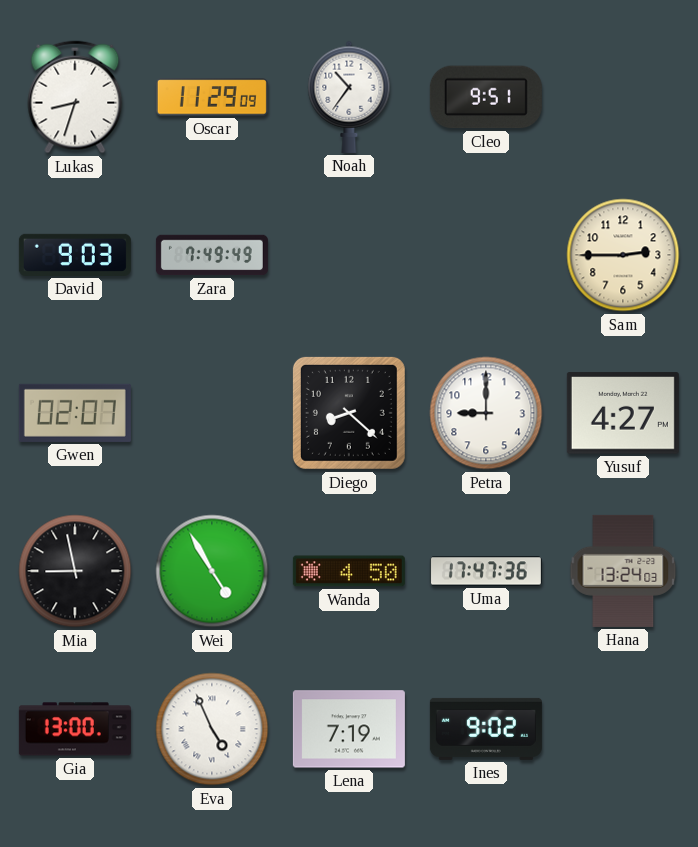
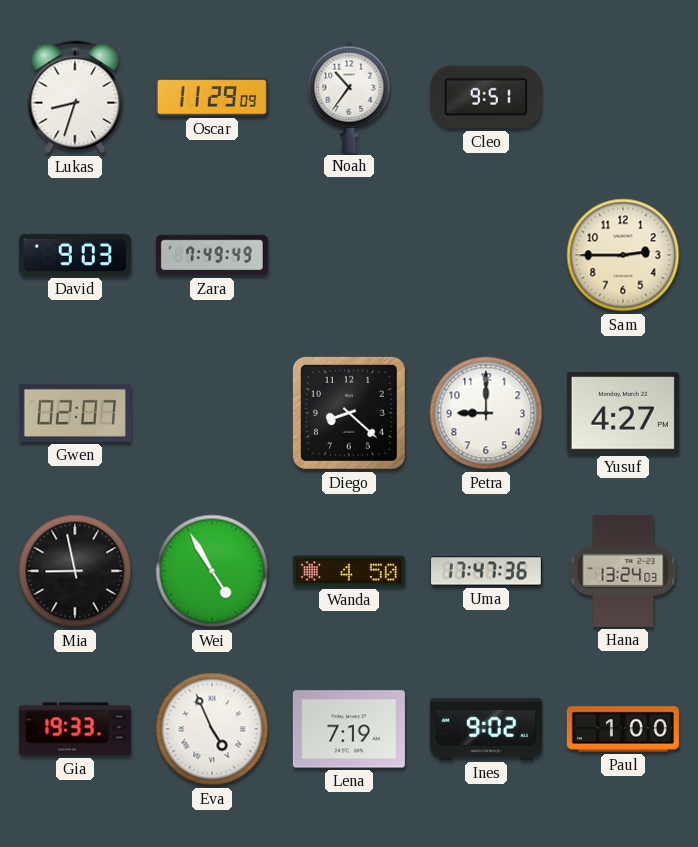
Gia: 13:00 -> 19:33 (75, 729)
Paul: none -> 1:00 (623, 729)
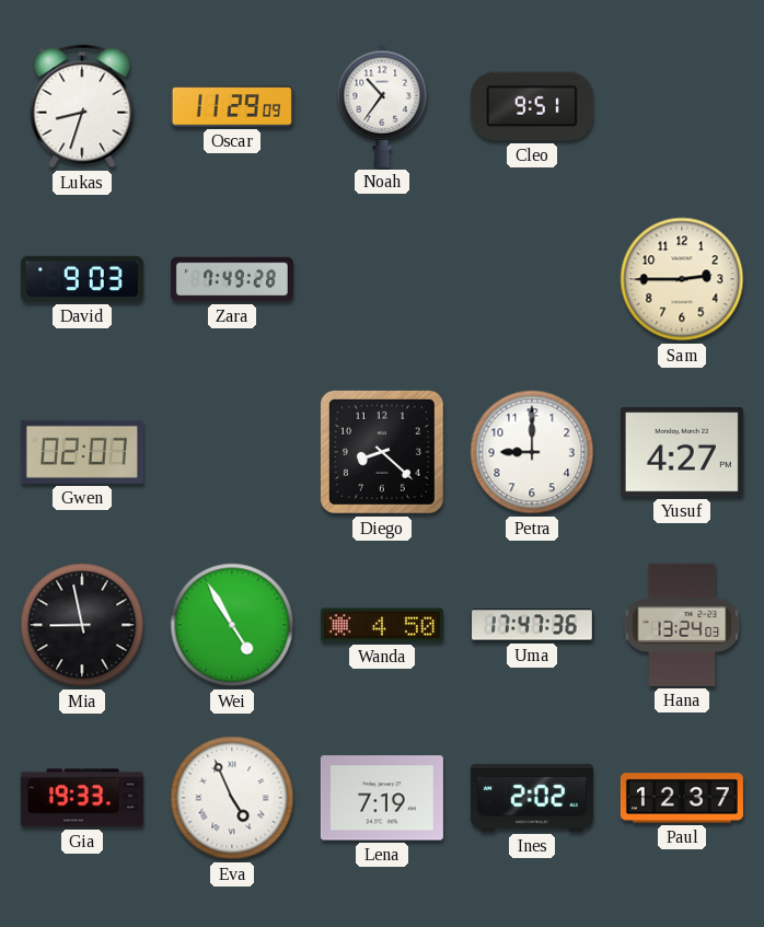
Zara: 7:49:49 -> 7:49:28 (232, 279)
Ines: 9:02 -> 2:02 (532, 798)
Paul: 1:00 -> 12:37 (682, 798)
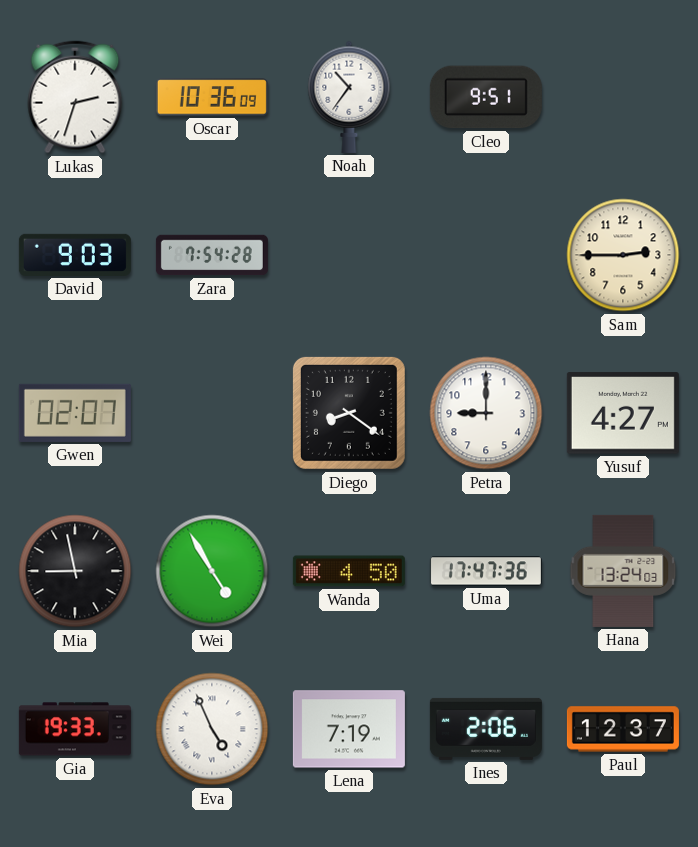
Lukas: 8:33 -> 2:33 (75, 97)
Oscar: 11:29 -> 10:36 (212, 97)
Zara: 7:49 -> 7:54 (212, 255)
Diego: 8:22 -> 8:21 (349, 413)
Ines: 2:02 -> 2:06 (486, 729)
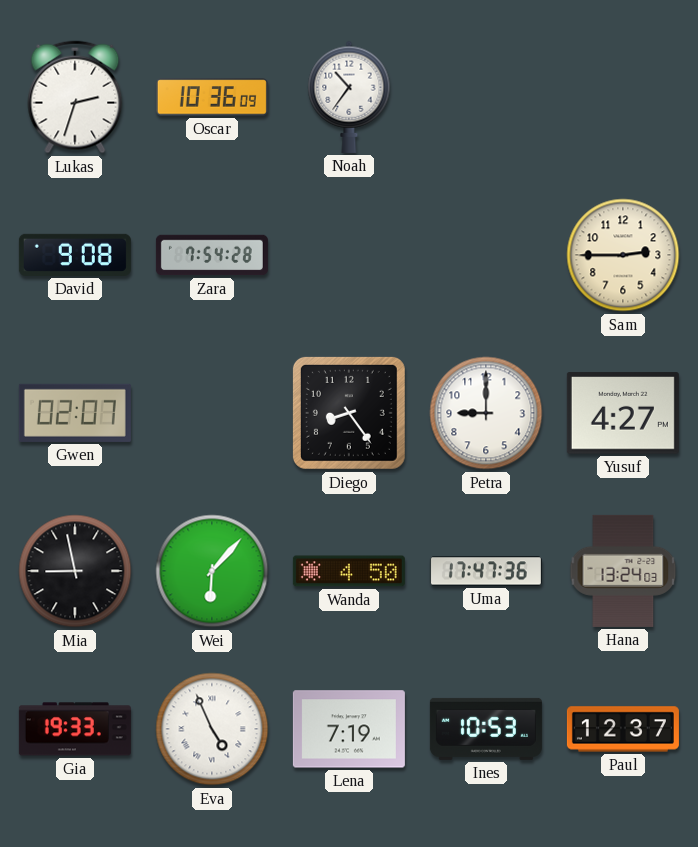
Cleo: 9:51 -> none (486, 97)
David: 9:03 -> 9:08 (75, 255)
Diego: 8:21 -> 8:24 (349, 413)
Wei: 4:55 -> 6:07 (212, 571)
Ines: 2:06 -> 10:53 (486, 729)
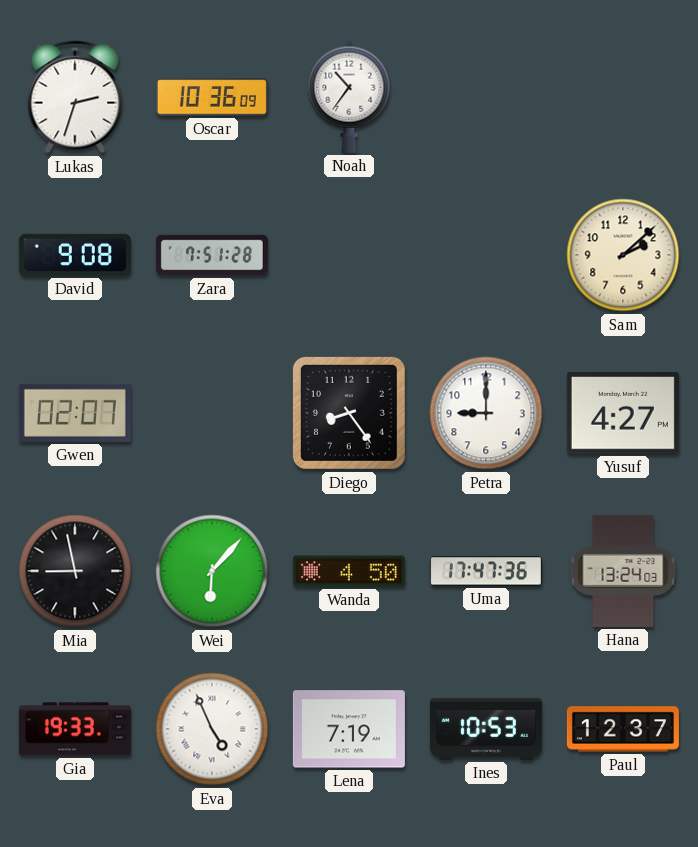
Zara: 7:54 -> 7:51 (212, 255)
Sam: 2:45 -> 2:08 (623, 255)
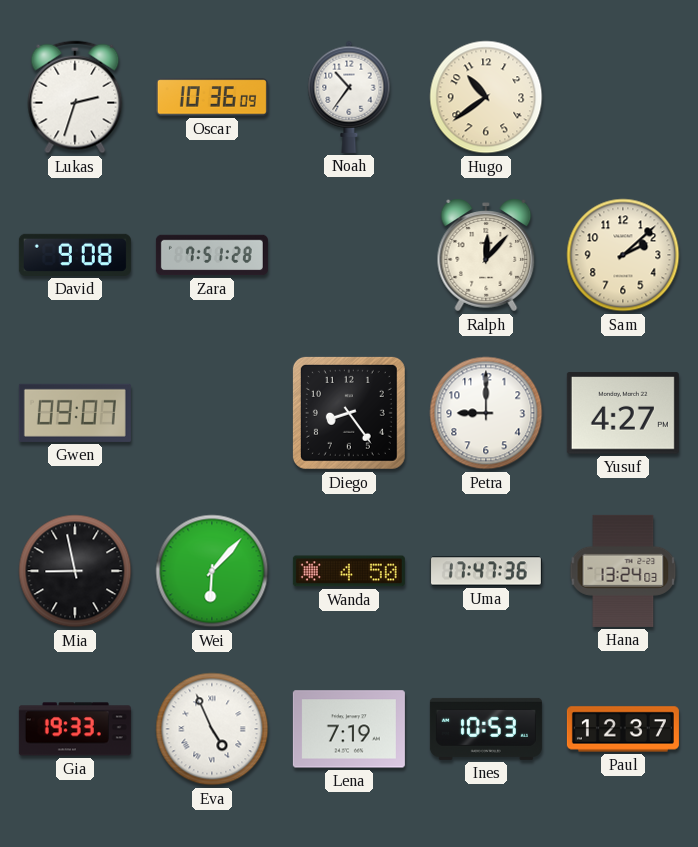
Hugo: none -> 10:39 (486, 97)
Ralph: none -> 12:07 (486, 255)
Gwen: 02:07 -> 09:07 (75, 413)
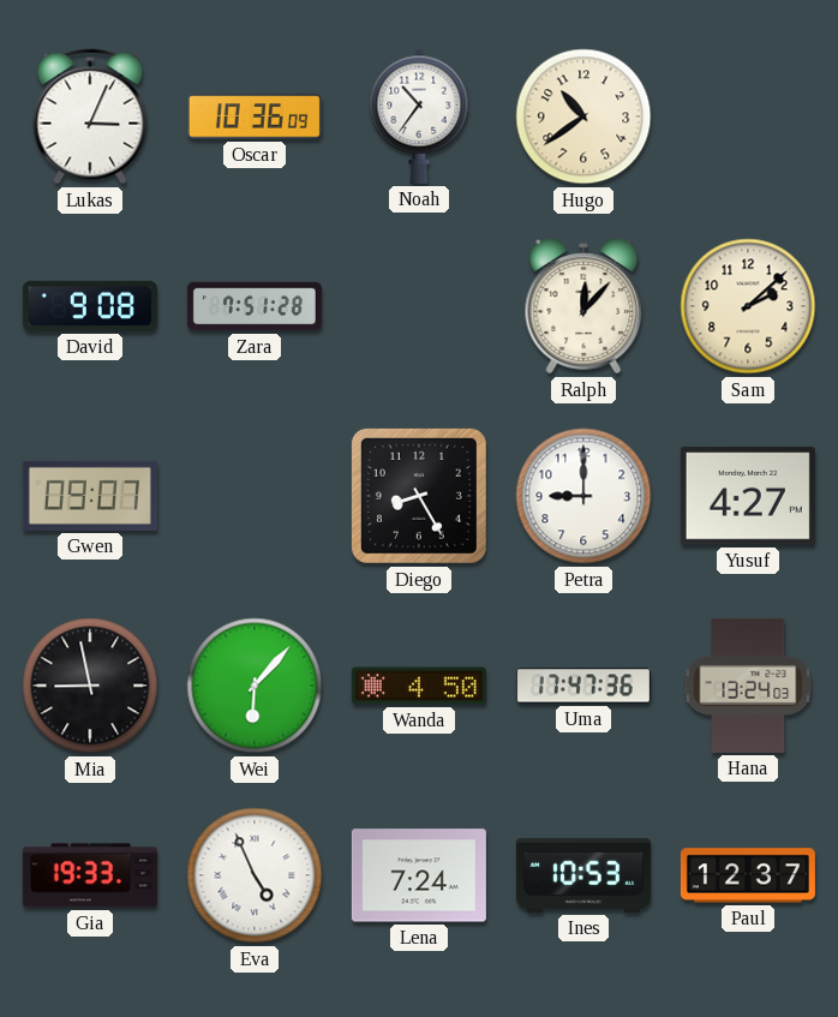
Lukas: 2:33 -> 3:04 (90, 116)
Diego: 8:24 -> 8:25 (419, 496)
Lena: 7:19 -> 7:24 (419, 875)
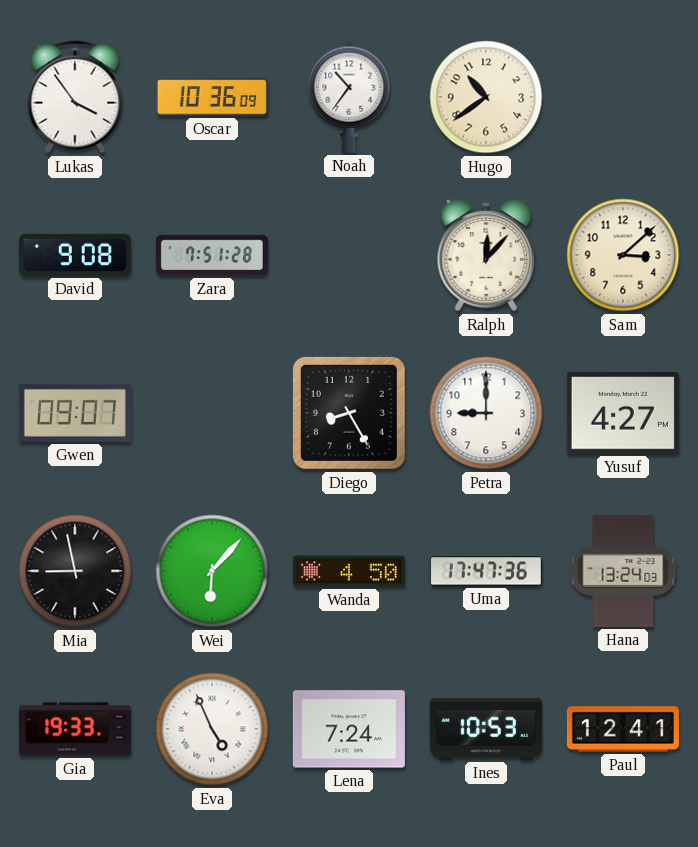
Lukas: 3:04 -> 3:54 (75, 97)
Sam: 2:08 -> 3:08 (623, 255)
Paul: 12:37 -> 12:41 (623, 729)
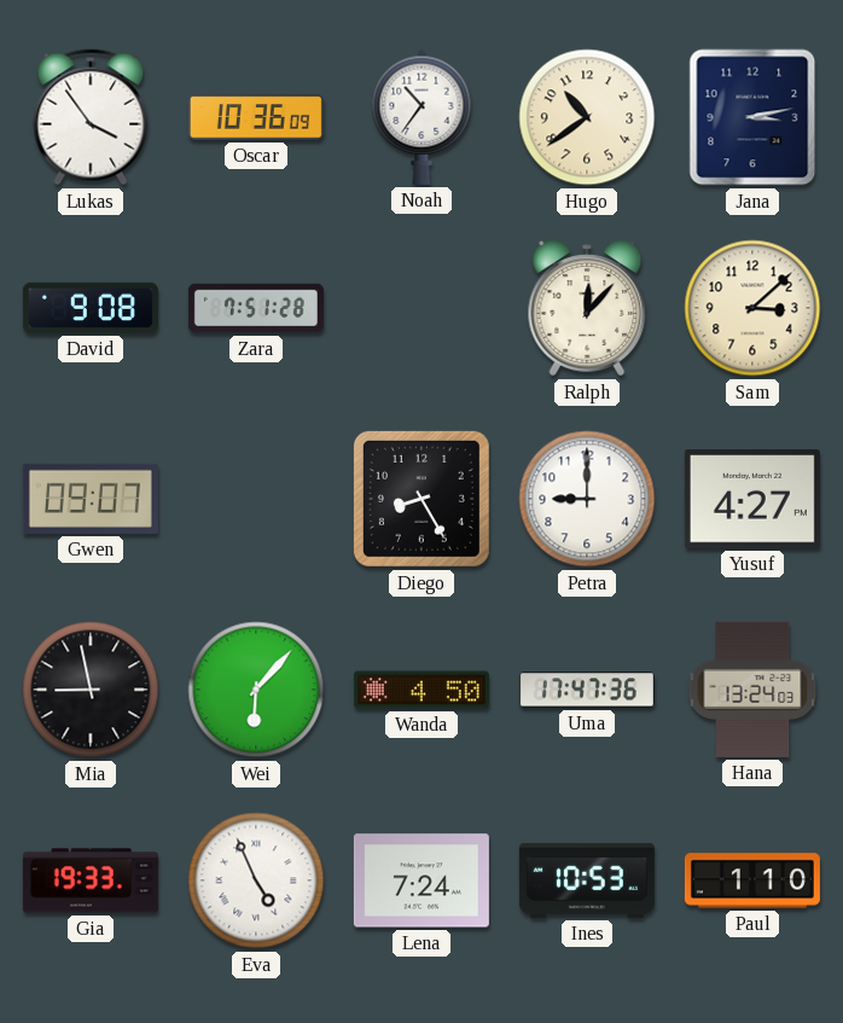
Jana: none -> 3:13 (752, 117)
Paul: 12:41 -> 1:10 (752, 880)
